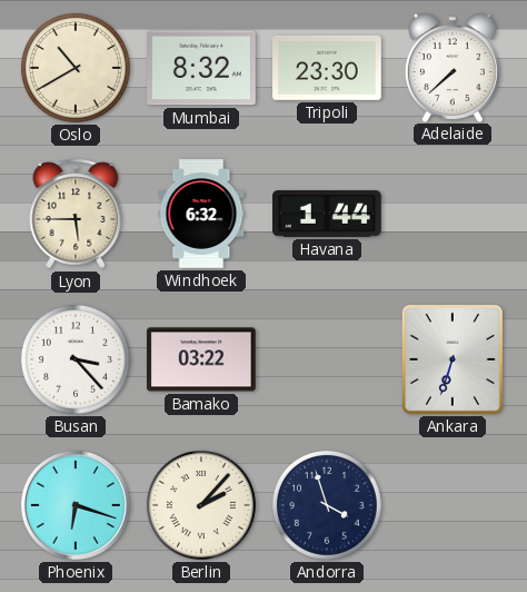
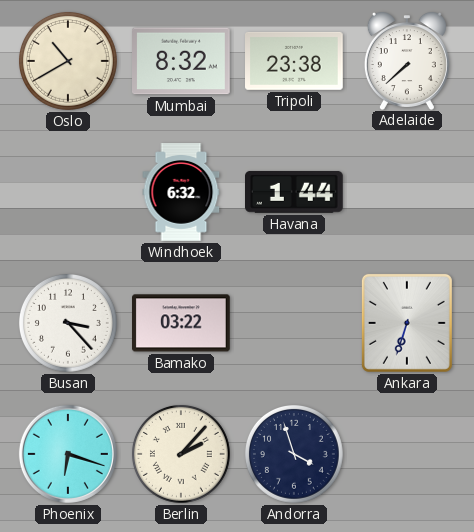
Tripoli: 23:30 -> 23:38 (295, 61)
Lyon: 5:45 -> none (76, 214)
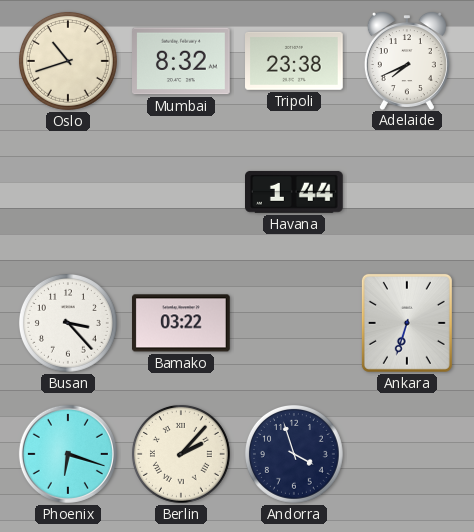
Oslo: 10:40 -> 10:42 (68, 61)
Adelaide: 7:38 -> 7:41 (407, 61)
Windhoek: 6:32 -> none (181, 192)
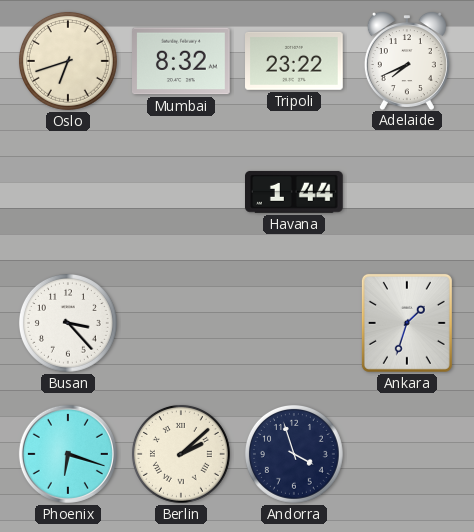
Oslo: 10:42 -> 6:42 (68, 61)
Tripoli: 23:38 -> 23:22 (295, 61)
Bamako: 03:22 -> none (182, 323)
Ankara: 6:33 -> 1:33 (407, 323)
Berlin: 2:07 -> 2:08 (181, 454)
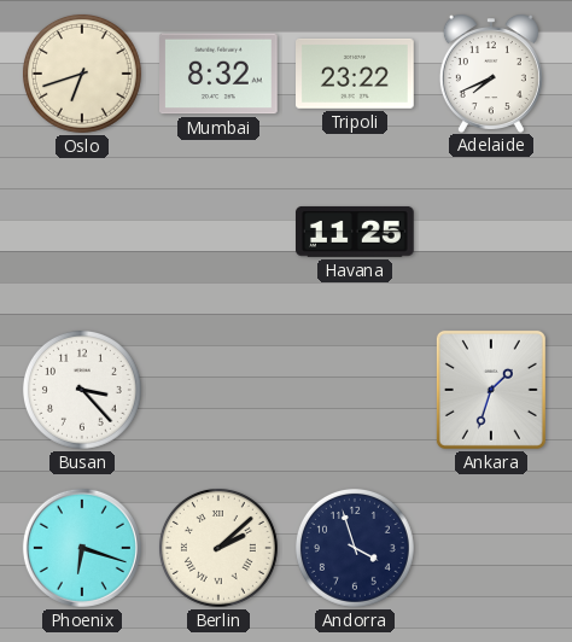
Havana: 1:44 -> 11:25 (356, 232)
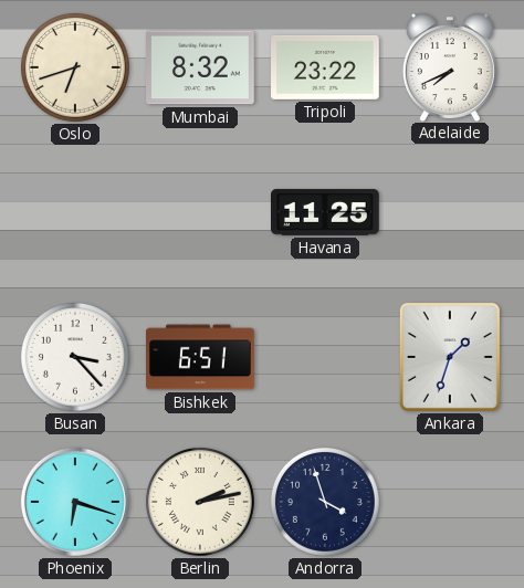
Bishkek: none -> 6:51 (200, 357)
Berlin: 2:08 -> 2:13 (200, 502)
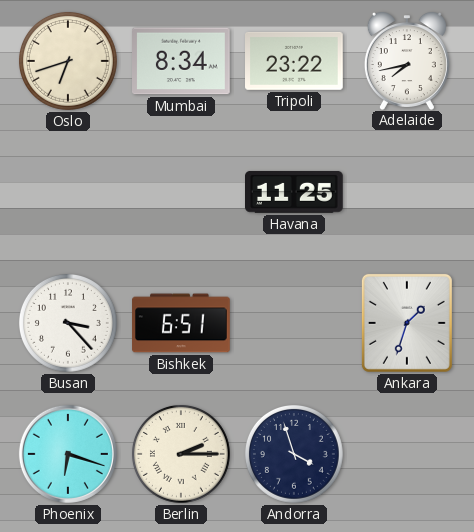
Mumbai: 8:32 -> 8:34 (182, 61)
Adelaide: 7:41 -> 7:43 (407, 61)
Berlin: 2:13 -> 2:15 (181, 454)
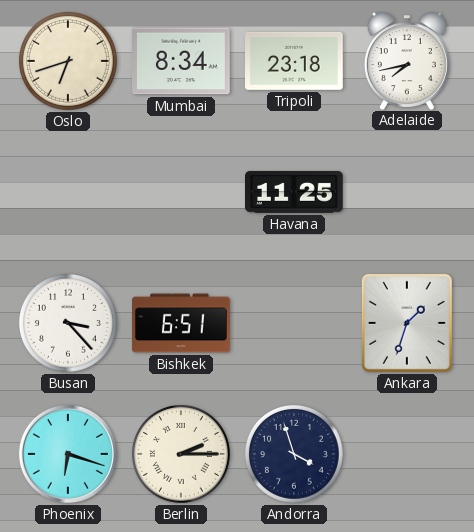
Tripoli: 23:22 -> 23:18 (295, 61)
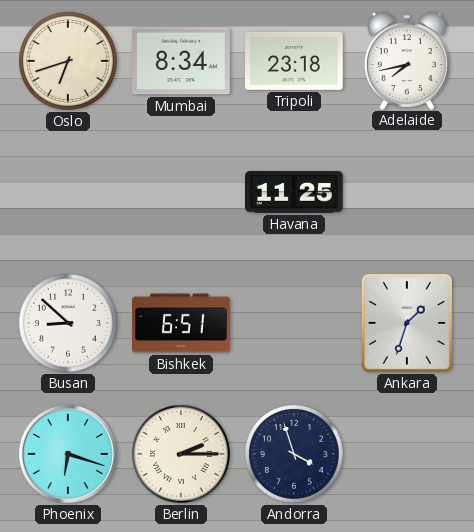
Busan: 3:23 -> 8:52 (68, 323)
